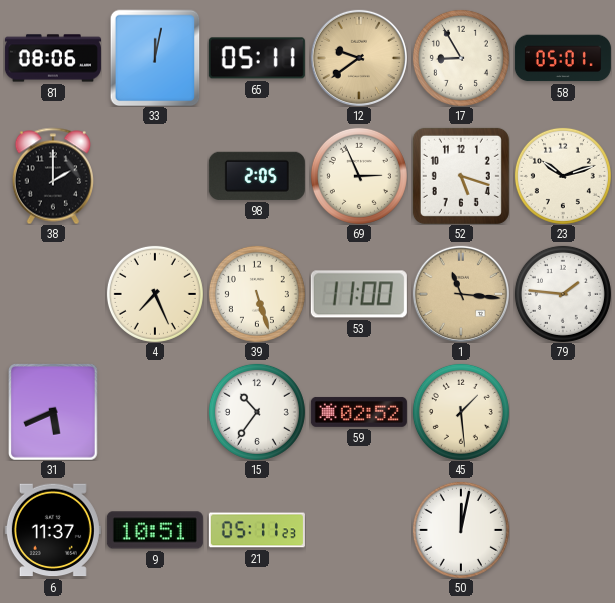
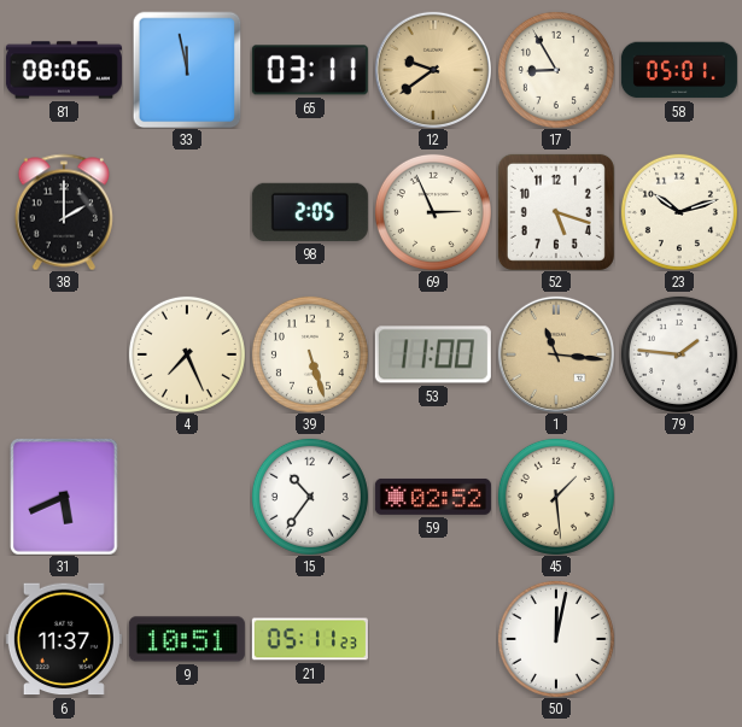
33: 12:02 -> 11:58 (187, 70)
65: 05:11 -> 03:11 (310, 70)
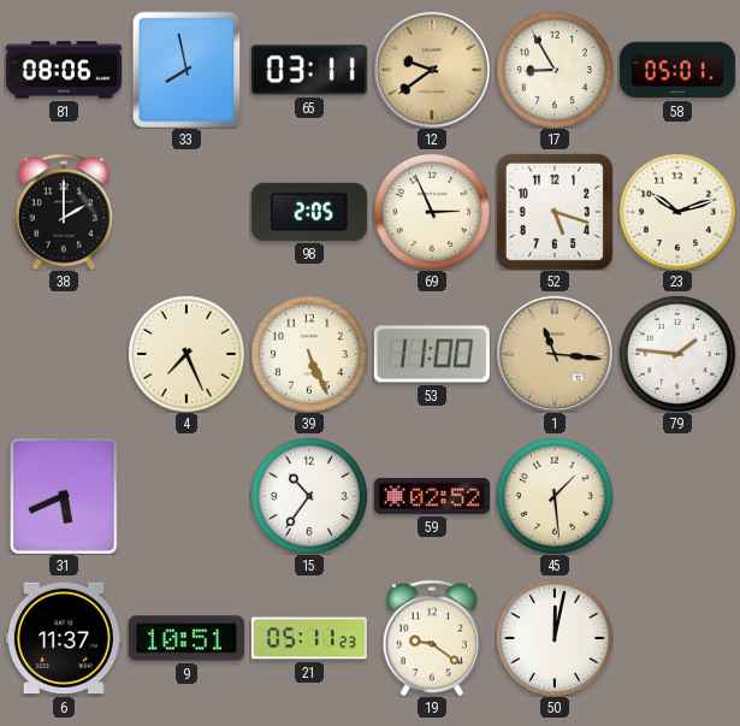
33: 11:58 -> 7:58 (187, 70)
39: 5:27 -> 5:26 (309, 354)
19: none -> 9:21 (432, 638)
